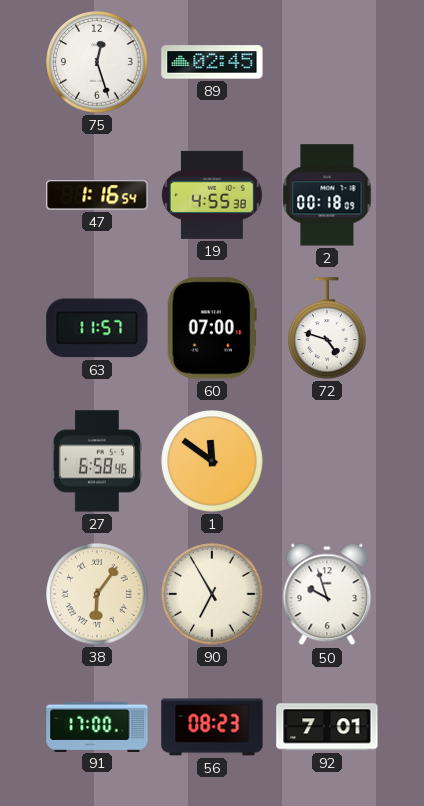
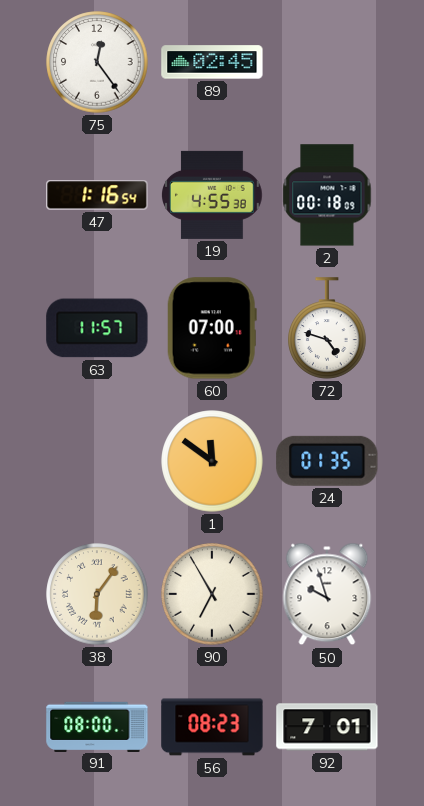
75: 12:27 -> 12:24 (97, 62)
27: 6:58 -> none (96, 461)
24: none -> 01:35 (327, 461)
91: 17:00 -> 08:00 (97, 726)
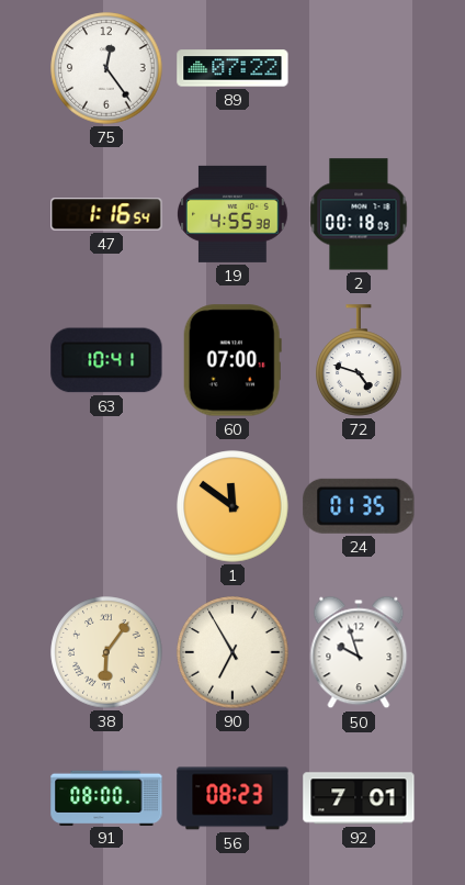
89: 02:45 -> 07:22 (232, 68)
63: 11:57 -> 10:41 (106, 360)
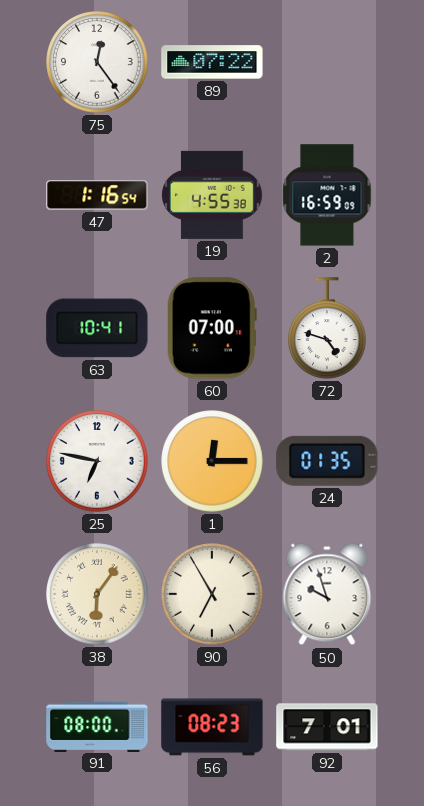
2: 00:18 -> 16:59 (327, 195)
25: none -> 6:47 (97, 461)
1: 11:51 -> 12:15 (212, 461)
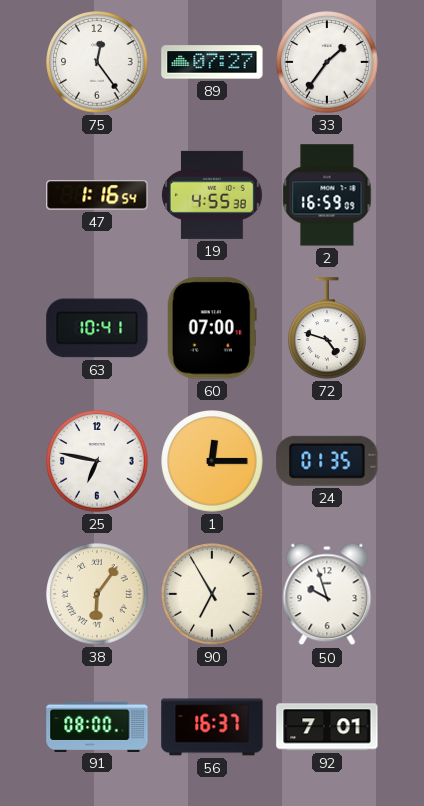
89: 07:22 -> 07:27 (212, 62)
33: none -> 1:36 (327, 62)
56: 08:23 -> 16:37 (212, 727)
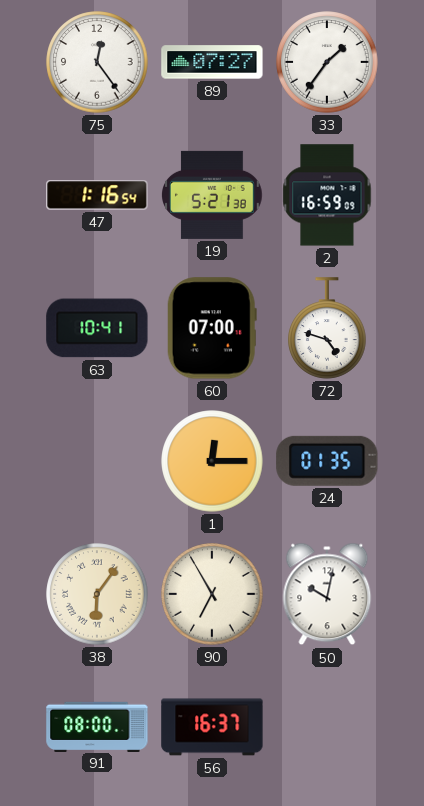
19: 4:55 -> 5:21 (213, 195)
25: 6:47 -> none (97, 461)
50: 9:57 -> 10:02 (327, 594)
92: 7:01 -> none (327, 727)
